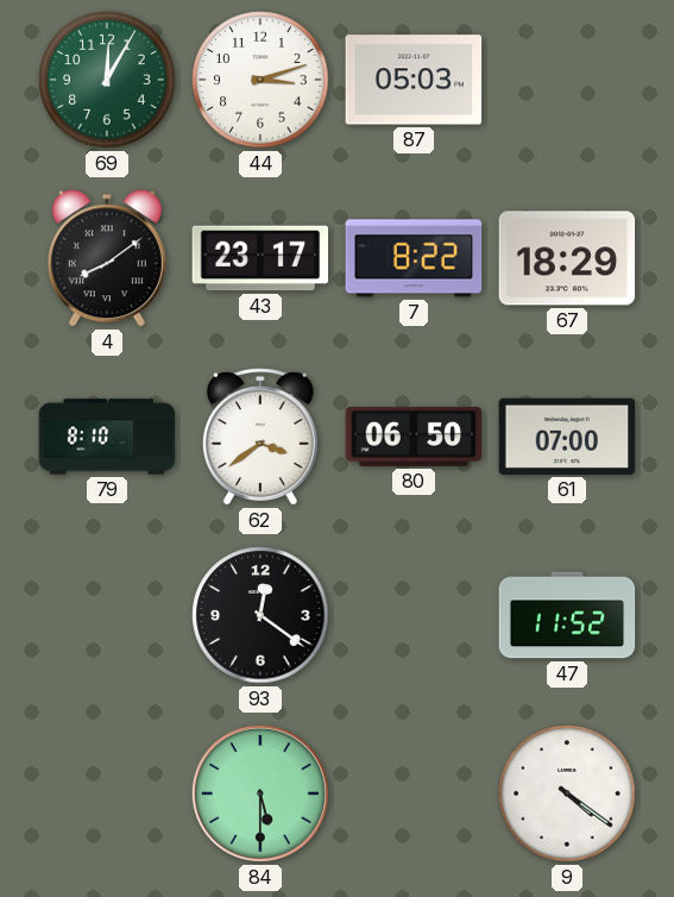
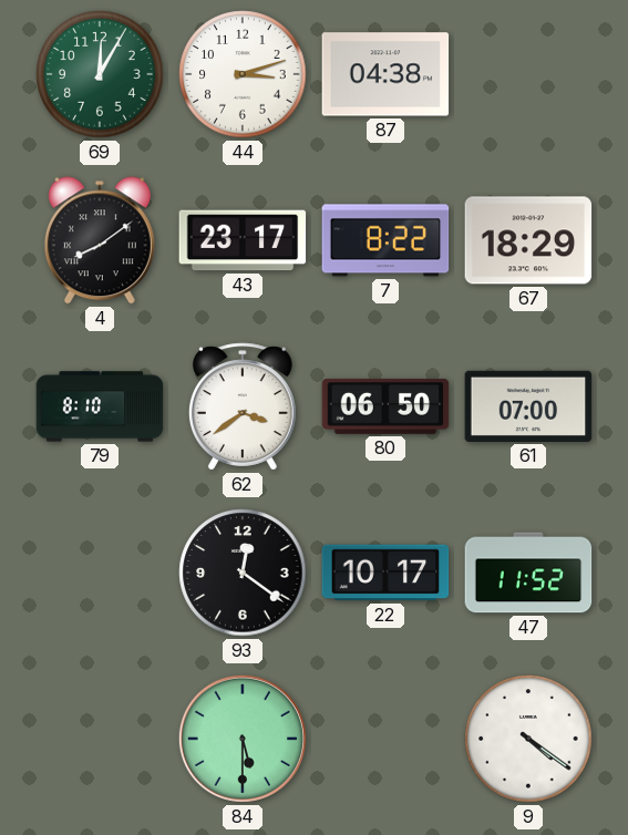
87: 05:03 -> 04:38 (385, 74)
22: none -> 10:17 (385, 573)
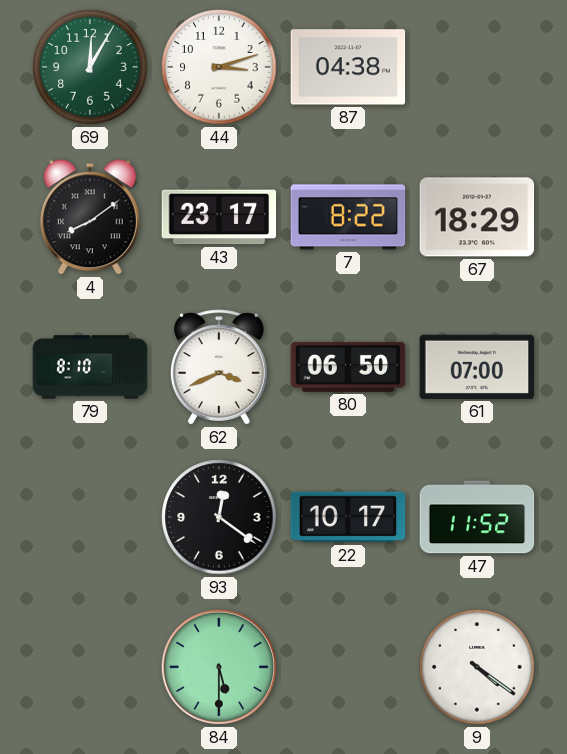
62: 3:39 -> 3:41 (219, 367)
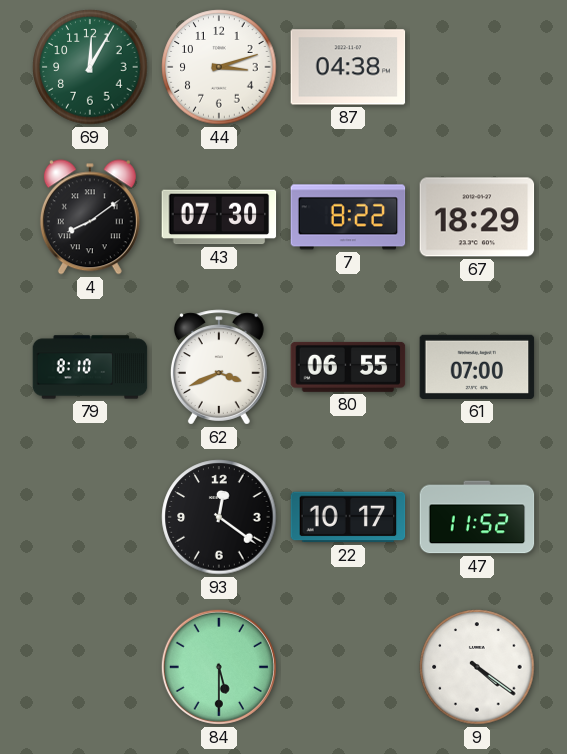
43: 23:17 -> 07:30 (219, 217)
80: 06:50 -> 06:55 (348, 367)
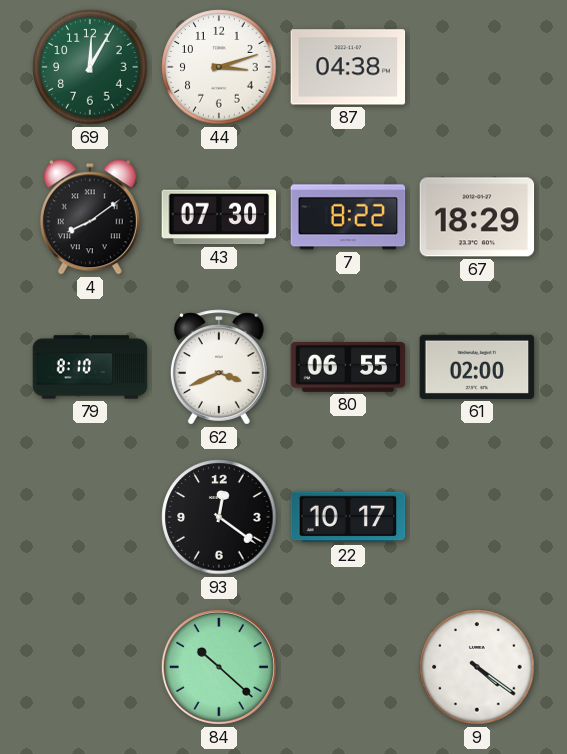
61: 07:00 -> 02:00 (477, 367)
47: 11:52 -> none (477, 517)
84: 5:30 -> 10:22 (219, 667)
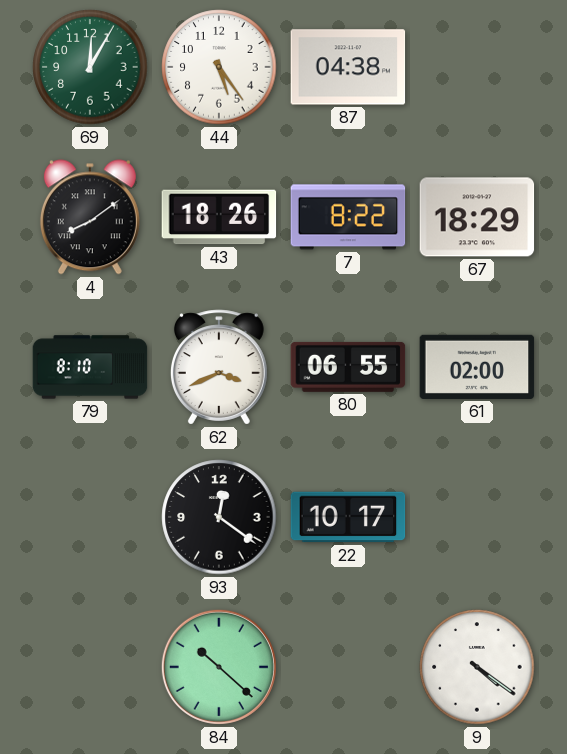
44: 3:12 -> 5:24 (219, 67)
43: 07:30 -> 18:26 (219, 217)
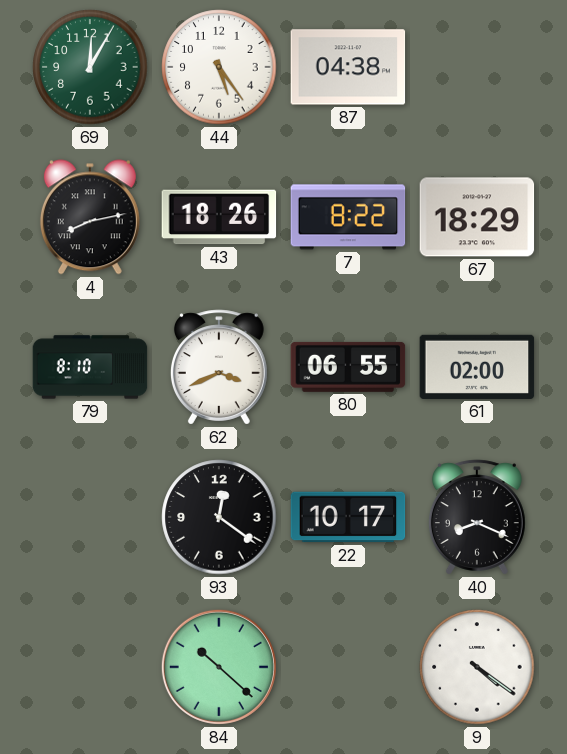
4: 8:09 -> 8:13 (90, 217)
40: none -> 8:19 (477, 517)
